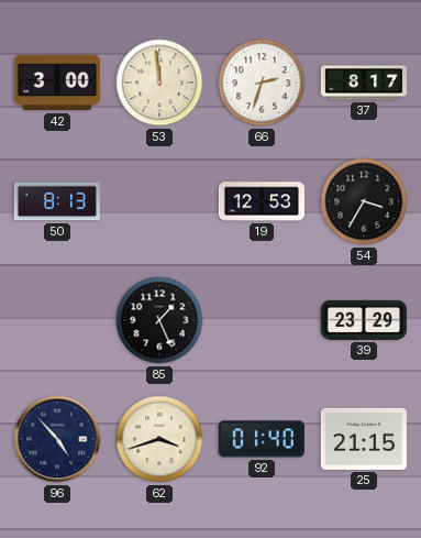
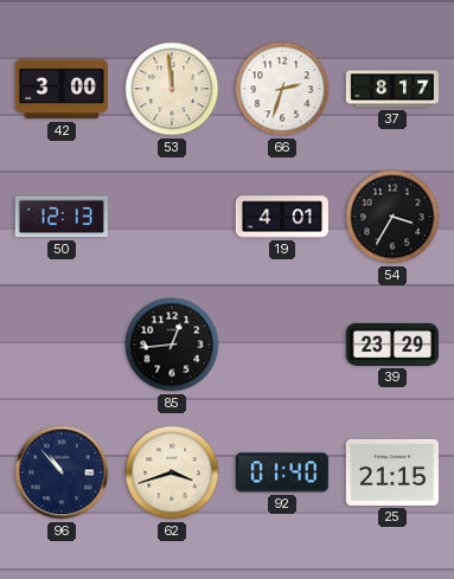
50: 8:13 -> 12:13 (62, 217)
19: 12:53 -> 4:01 (282, 217)
85: 1:26 -> 12:44 (172, 345)
96: 4:53 -> 10:53 (62, 472)
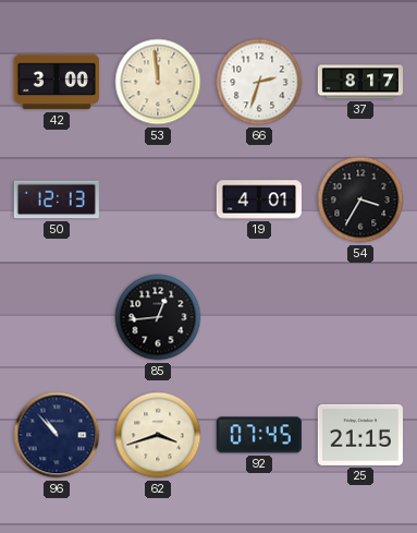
39: 23:29 -> none (391, 345)
92: 01:40 -> 07:45 (259, 435)
